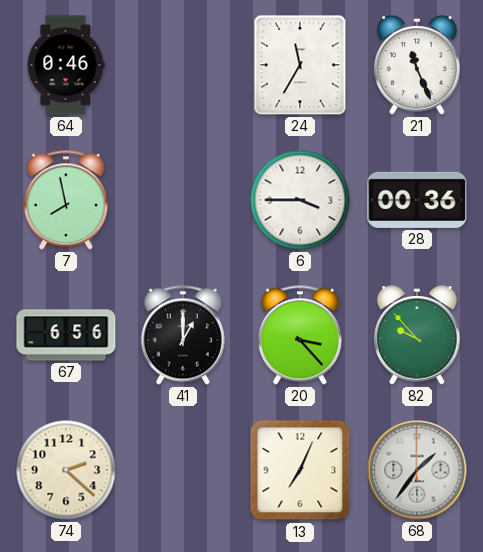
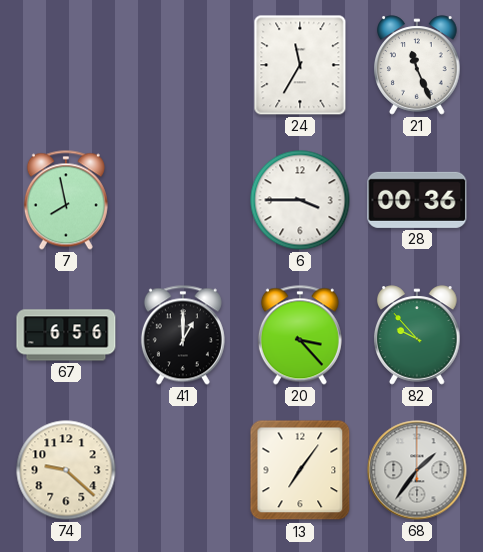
64: 0:46 -> none (66, 65)
74: 2:22 -> 9:22 (66, 470)
13: 7:04 -> 7:06 (300, 470)
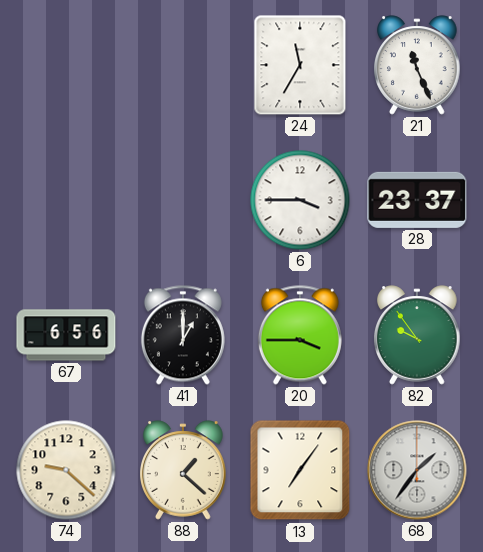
7: 7:58 -> none (66, 200)
28: 00:36 -> 23:37 (417, 200)
20: 3:23 -> 3:45 (300, 335)
82: 9:53 -> 9:54 (417, 335)
88: none -> 1:22 (183, 470)
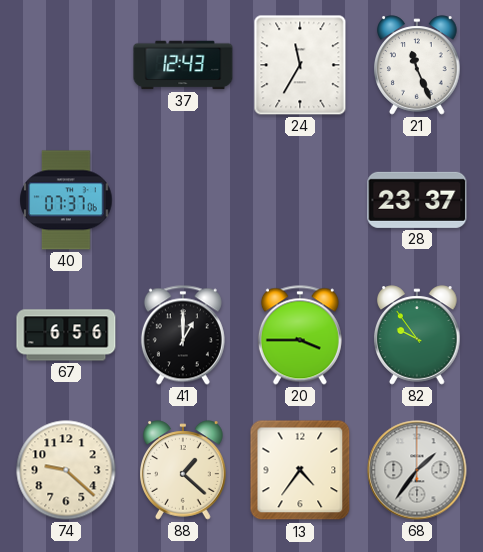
37: none -> 12:43 (183, 65)
40: none -> 07:37 (66, 200)
6: 3:45 -> none (300, 200)
13: 7:06 -> 4:36 (300, 470)
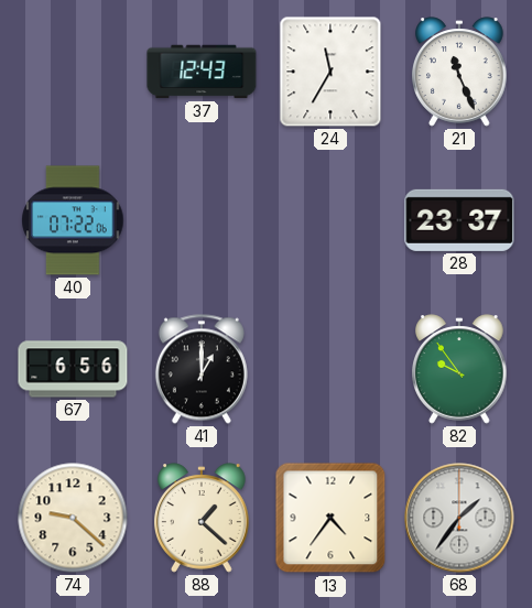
40: 07:37 -> 07:22 (73, 220)
20: 3:45 -> none (300, 335)
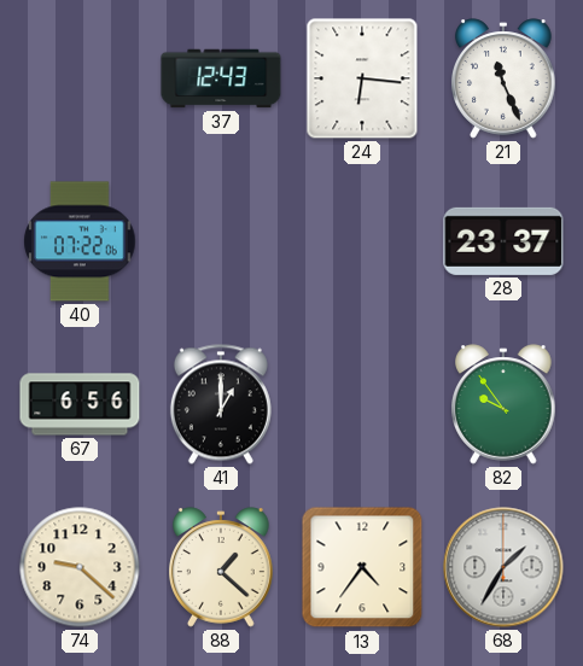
24: 11:35 -> 6:16 (362, 78)
68: 1:36 -> 1:35 (503, 567)
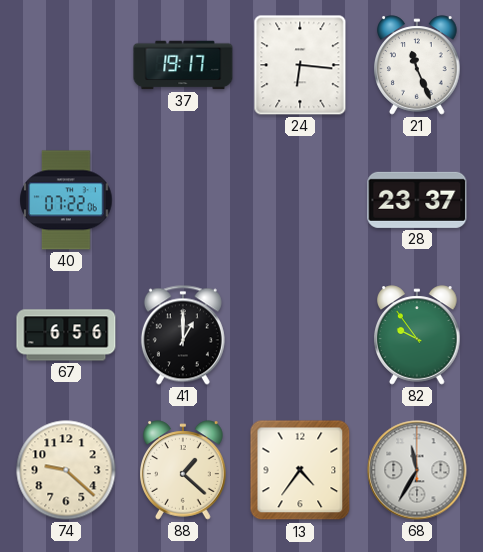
37: 12:43 -> 19:17 (183, 65)
68: 1:35 -> 11:35 (417, 470)
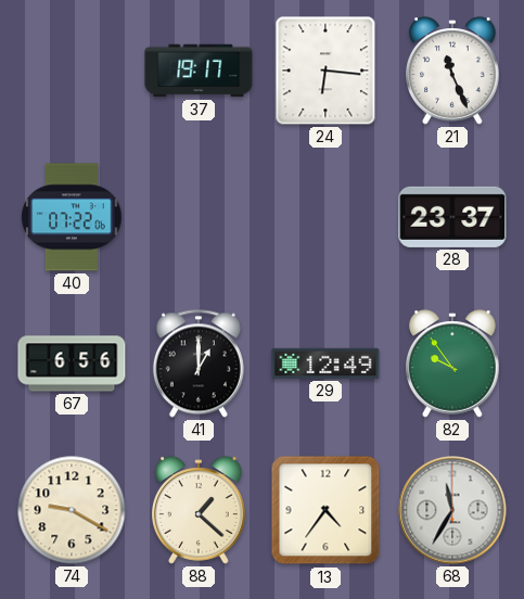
29: none -> 12:49 (325, 364)
74: 9:22 -> 9:20 (72, 510)
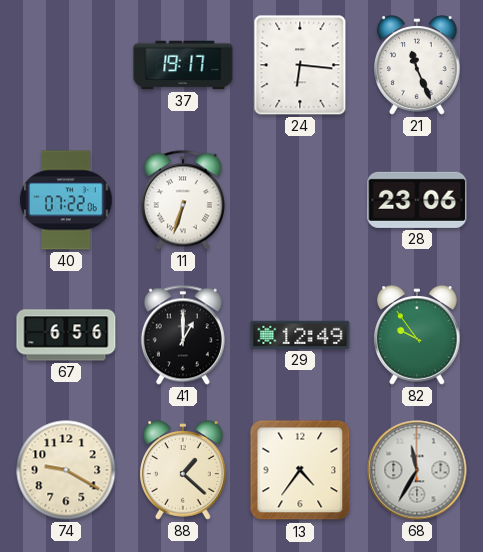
11: none -> 6:33 (183, 200)
28: 23:37 -> 23:06 (417, 200)
